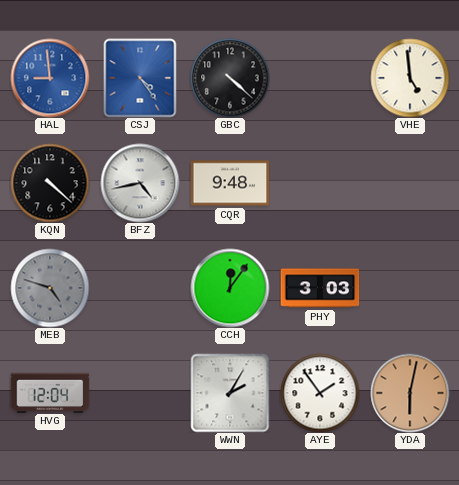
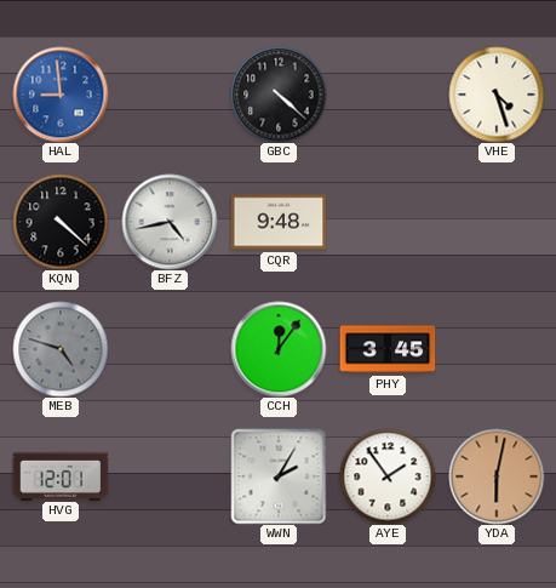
CSJ: 4:24 -> none (140, 78)
VHE: 4:59 -> 4:27 (497, 95)
PHY: 3:03 -> 3:45 (388, 349)
HVG: 12:04 -> 12:01 (61, 475)
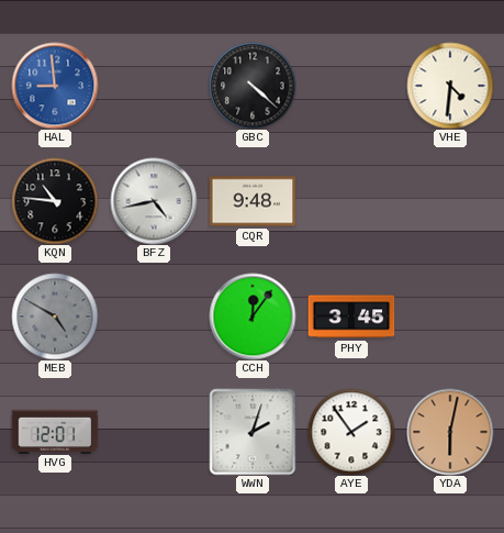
VHE: 4:27 -> 4:31 (450, 86)
KQN: 4:22 -> 10:46 (55, 201)
MEB: 4:48 -> 4:50 (55, 317)
WWN: 2:05 -> 2:03 (253, 432)
